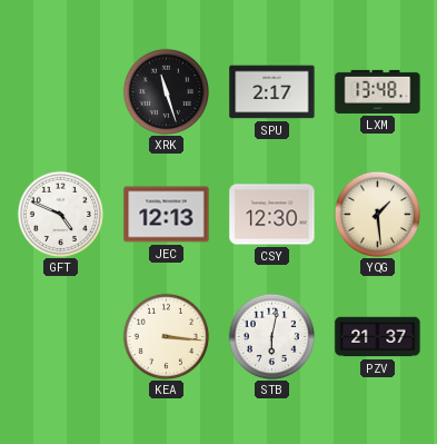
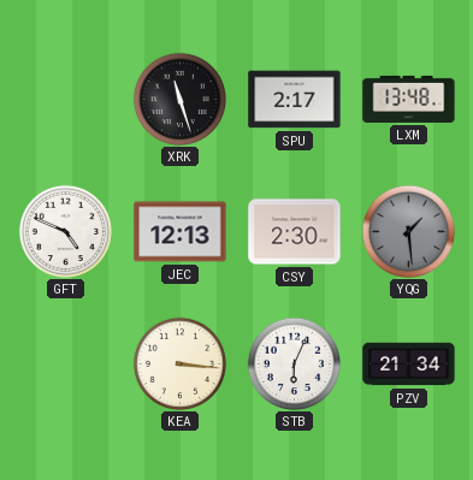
CSY: 12:30 -> 2:30 (295, 232)
YQG dial: cream -> grey (408, 231)
STB: 6:02 -> 6:04 (294, 363)
PZV: 21:37 -> 21:34 (409, 365)
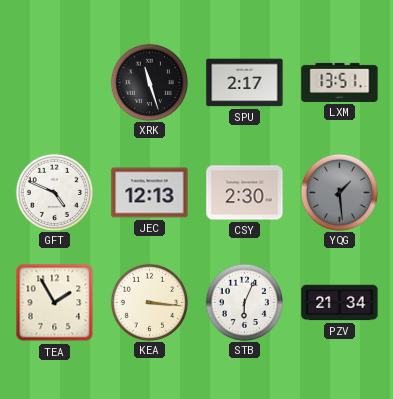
LXM: 13:48 -> 13:51 (340, 82)
TEA: none -> 1:55 (55, 303)
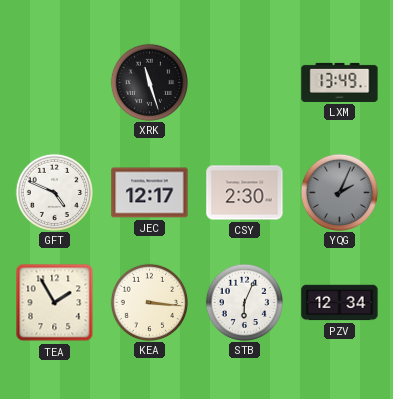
SPU: 2:17 -> none (245, 83)
LXM: 13:51 -> 13:49 (340, 82)
JEC: 12:13 -> 12:17 (150, 193)
YQG: 1:29 -> 2:04 (339, 192)
PZV: 21:34 -> 12:34 (340, 303)
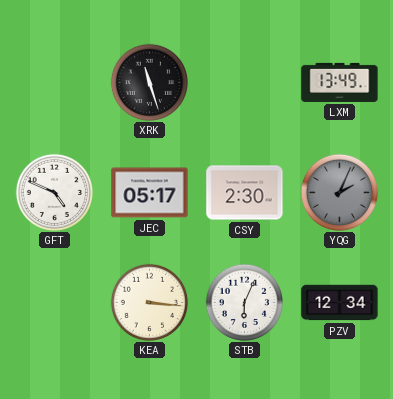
JEC: 12:17 -> 05:17 (150, 193)
TEA: 1:55 -> none (55, 303)
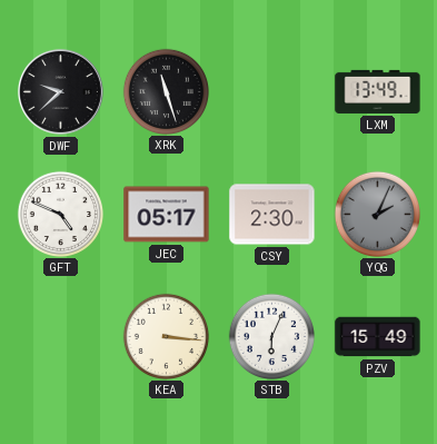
DWF: none -> 9:38 (60, 91)
PZV: 12:34 -> 15:49 (378, 337)
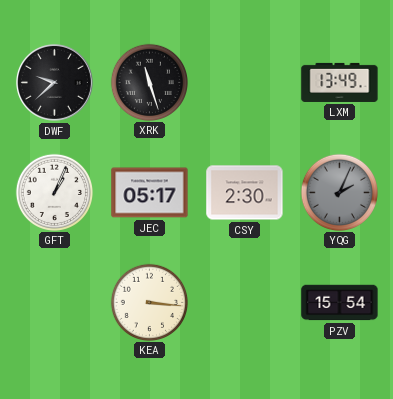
GFT: 4:49 -> 1:04 (54, 192)
STB: 6:04 -> none (271, 336)
PZV: 15:49 -> 15:54 (340, 303)
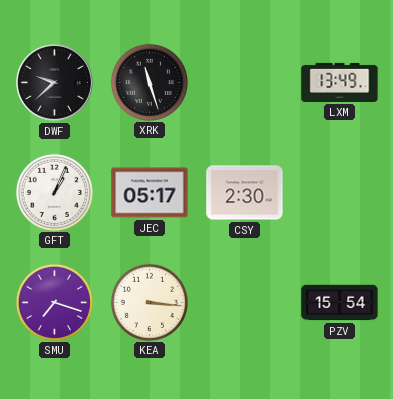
YQG: 2:04 -> none (339, 192)
SMU: none -> 7:18 (54, 302)
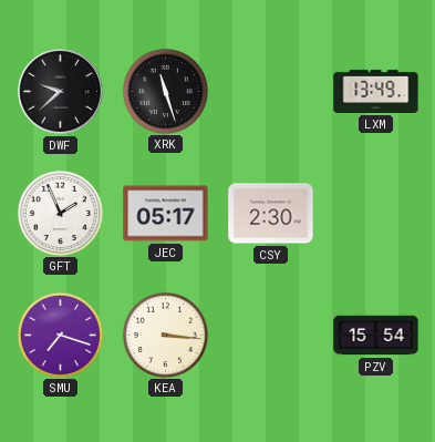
GFT: 1:04 -> 1:56 (60, 213)
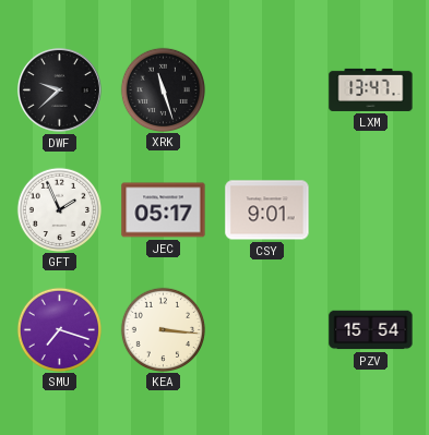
LXM: 13:49 -> 13:47 (371, 89)
CSY: 2:30 -> 9:01 (267, 210)
